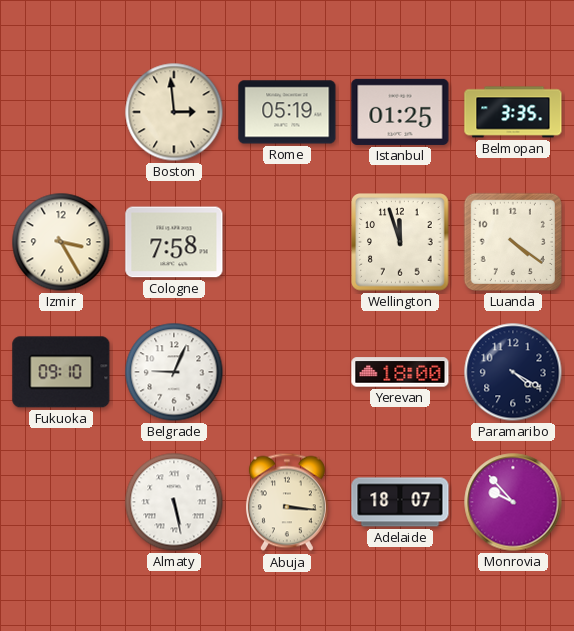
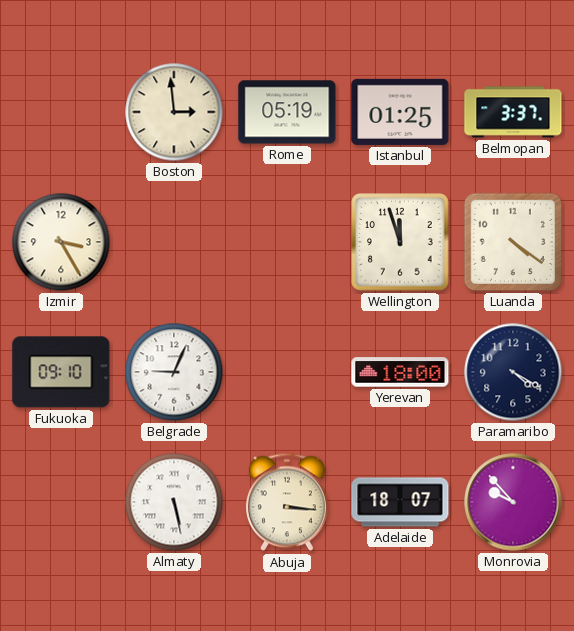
Belmopan: 3:35 -> 3:37 (513, 112)
Cologne: 7:58 -> none (174, 242)
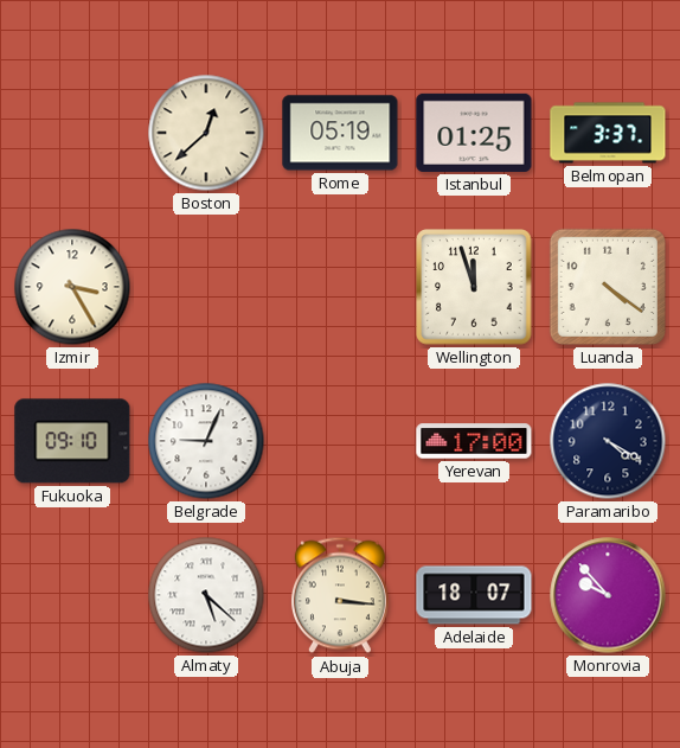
Boston: 2:59 -> 12:38 (206, 133)
Yerevan: 18:00 -> 17:00 (474, 441)
Almaty: 5:28 -> 5:22 (206, 595)
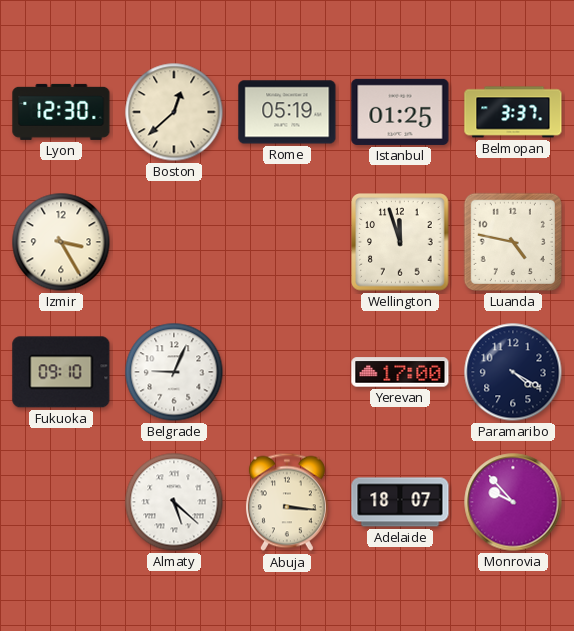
Lyon: none -> 12:30 (61, 112)
Luanda: 4:21 -> 4:47 (513, 242)
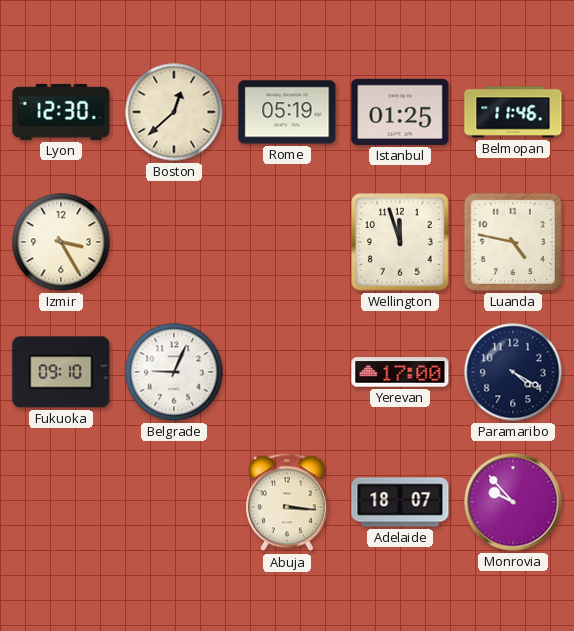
Belmopan: 3:37 -> 11:46 (513, 112)
Almaty: 5:22 -> none (174, 502)
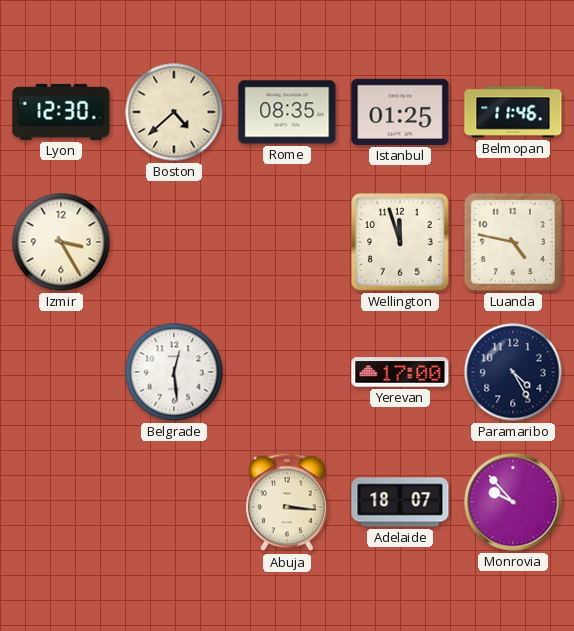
Boston: 12:38 -> 4:38 (174, 112)
Rome: 05:19 -> 08:35 (287, 112)
Fukuoka: 09:10 -> none (61, 372)
Belgrade: 9:04 -> 12:29 (174, 372)
Paramaribo: 4:20 -> 4:25 (513, 372)
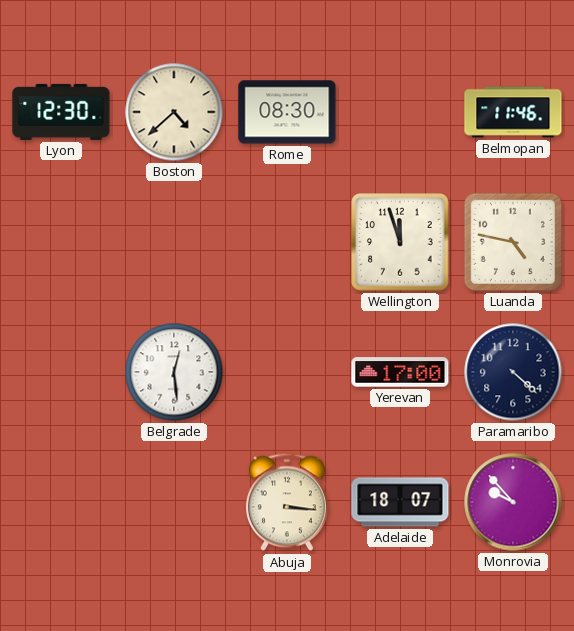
Rome: 08:35 -> 08:30 (287, 112)
Istanbul: 01:25 -> none (400, 112)
Izmir: 3:25 -> none (61, 242)
Paramaribo: 4:25 -> 4:22 (513, 372)
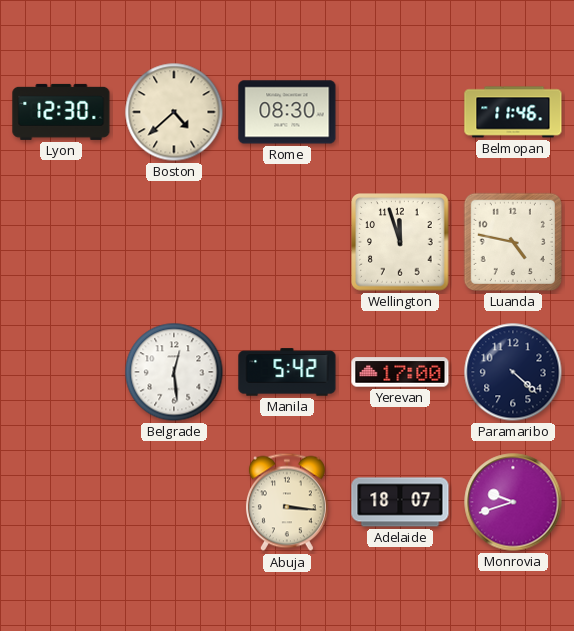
Manila: none -> 5:42 (287, 372)
Monrovia: 9:53 -> 9:42 (513, 502)
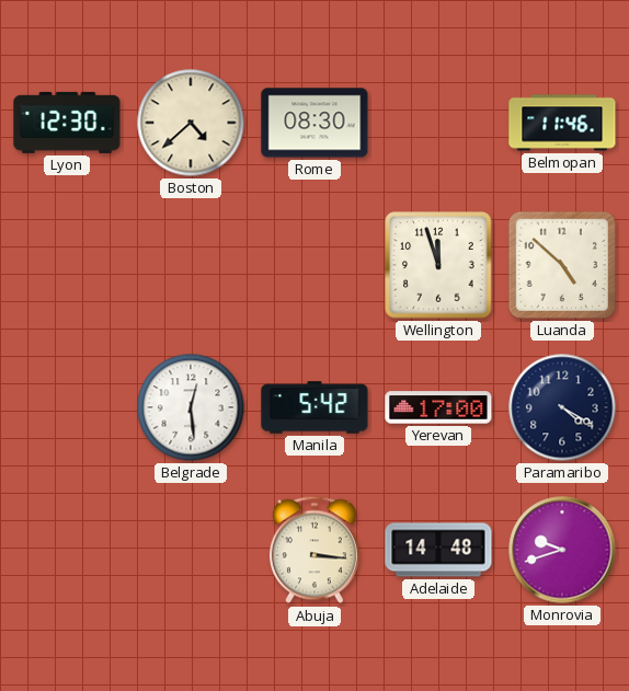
Luanda: 4:47 -> 4:52 (562, 265)
Paramaribo: 4:22 -> 4:20 (562, 407)
Adelaide: 18:07 -> 14:48 (438, 550)
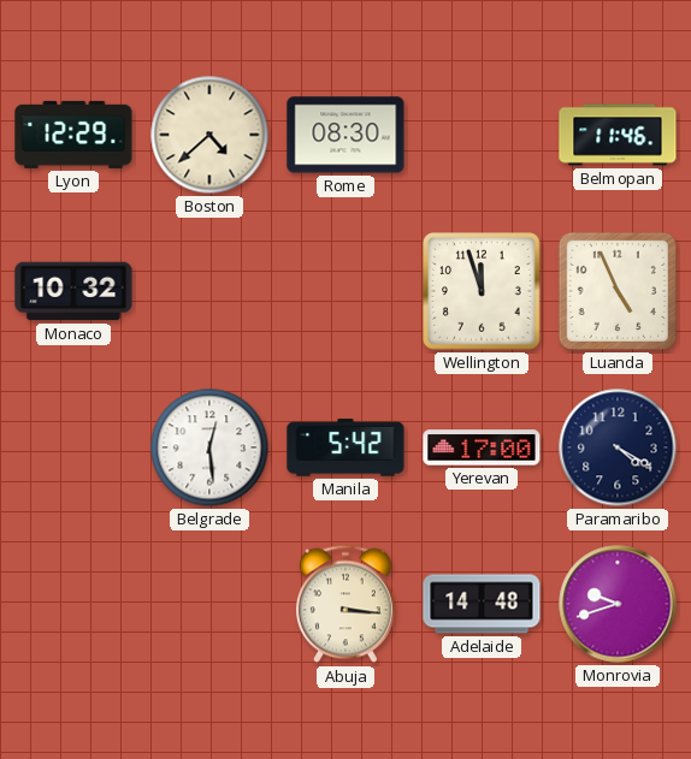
Lyon: 12:30 -> 12:29 (73, 135)
Monaco: none -> 10:32 (73, 291)
Luanda: 4:52 -> 4:56 (618, 291)
